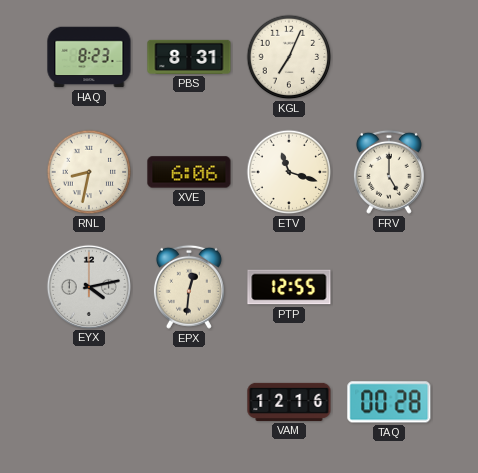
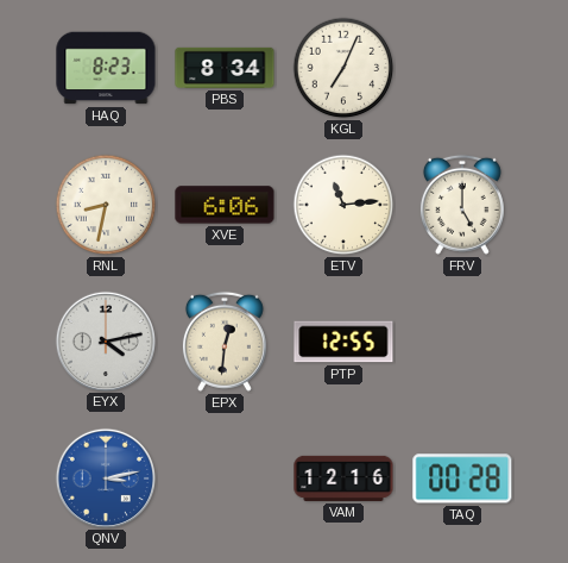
PBS: 8:31 -> 8:34 (225, 68)
ETV: 11:18 -> 11:14 (343, 205)
QNV: none -> 3:13 (105, 477)
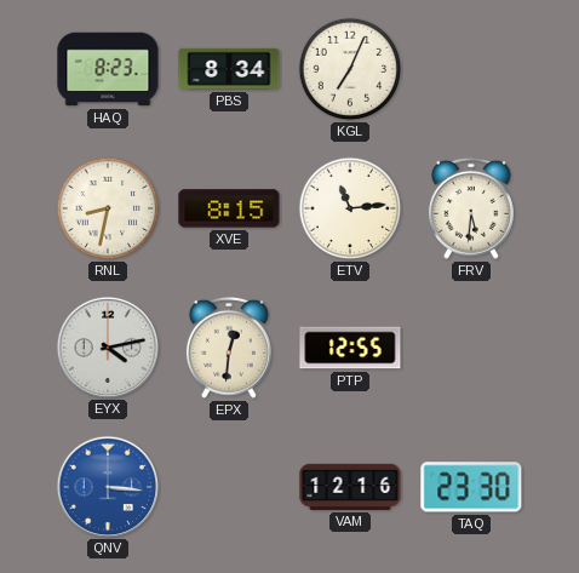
XVE: 6:06 -> 8:15 (229, 208)
FRV: 5:00 -> 5:31 (471, 208)
QNV: 3:13 -> 3:16 (107, 486)
TAQ: 00:28 -> 23:30 (471, 487)
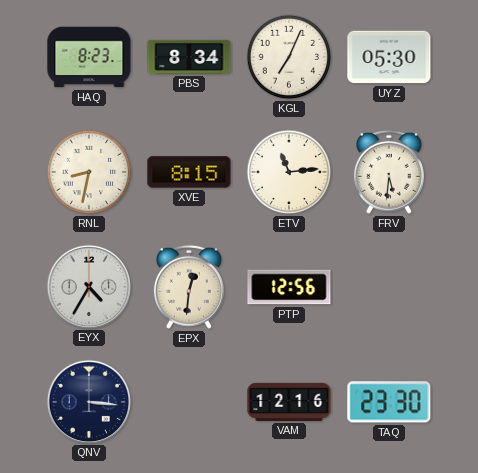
UYZ: none -> 05:30 (389, 57)
EYX: 4:13 -> 4:35 (88, 286)
PTP: 12:55 -> 12:56 (289, 287)
QNV dial: blue -> navy (88, 401)
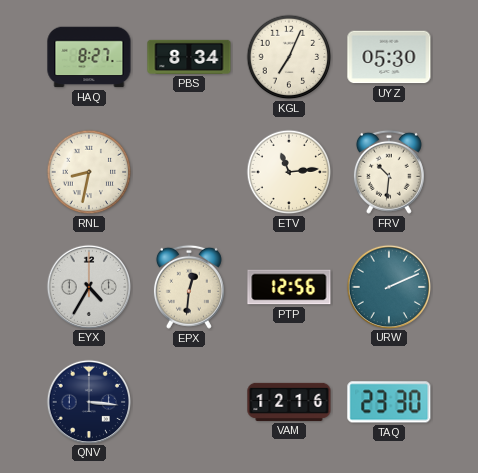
HAQ: 8:23 -> 8:27 (89, 57)
XVE: 8:15 -> none (189, 172)
FRV: 5:31 -> 10:31 (389, 172)
URW: none -> 2:11 (388, 286)
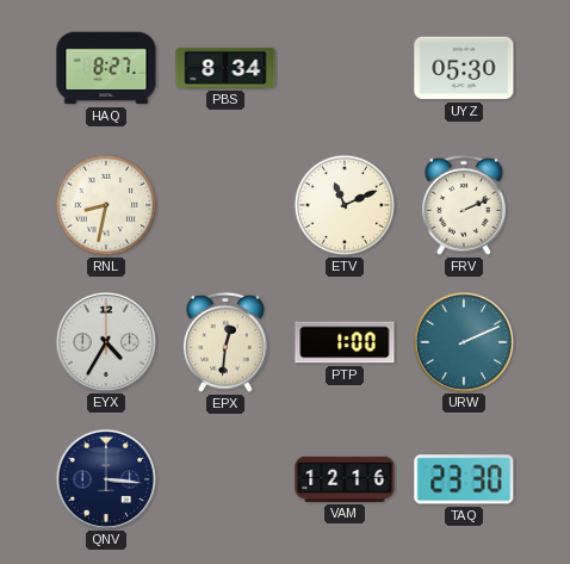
KGL: 7:04 -> none (289, 57)
ETV: 11:14 -> 11:11 (345, 205)
FRV: 10:31 -> 2:11 (464, 205)
PTP: 12:56 -> 1:00 (345, 342)
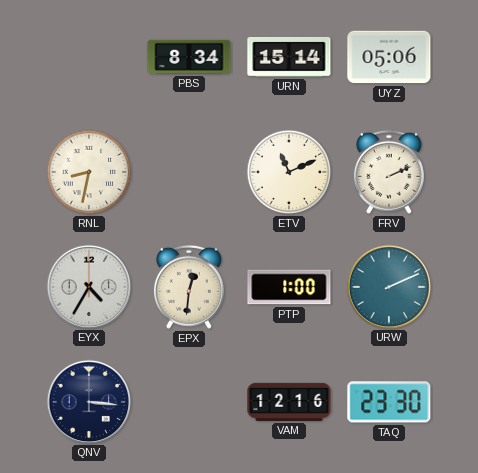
HAQ: 8:27 -> none (106, 68)
URN: none -> 15:14 (289, 57)
UYZ: 05:30 -> 05:06 (389, 57)
